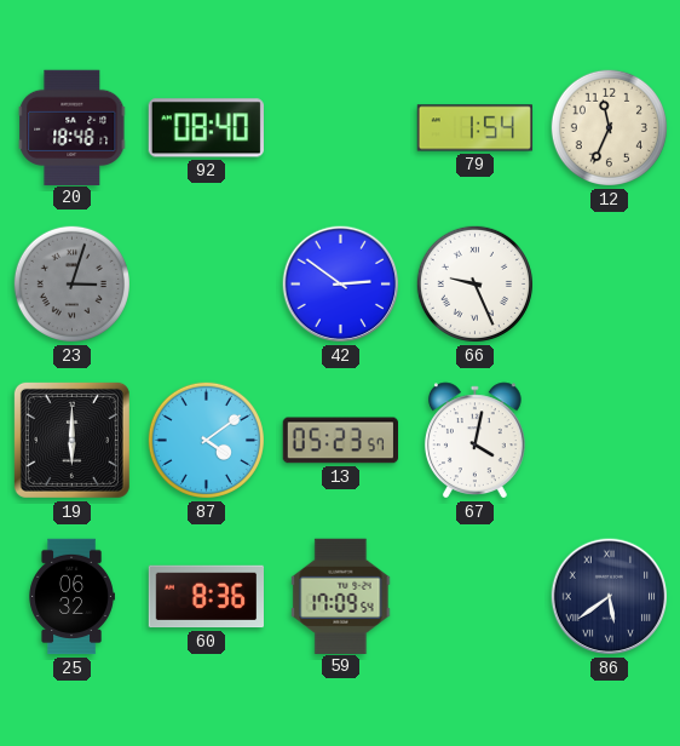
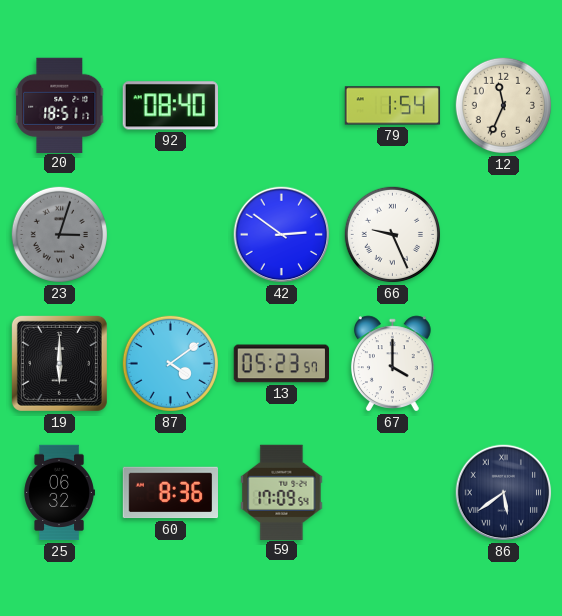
20: 18:48 -> 18:51 (60, 105)
67: 4:02 -> 4:00 (392, 364)
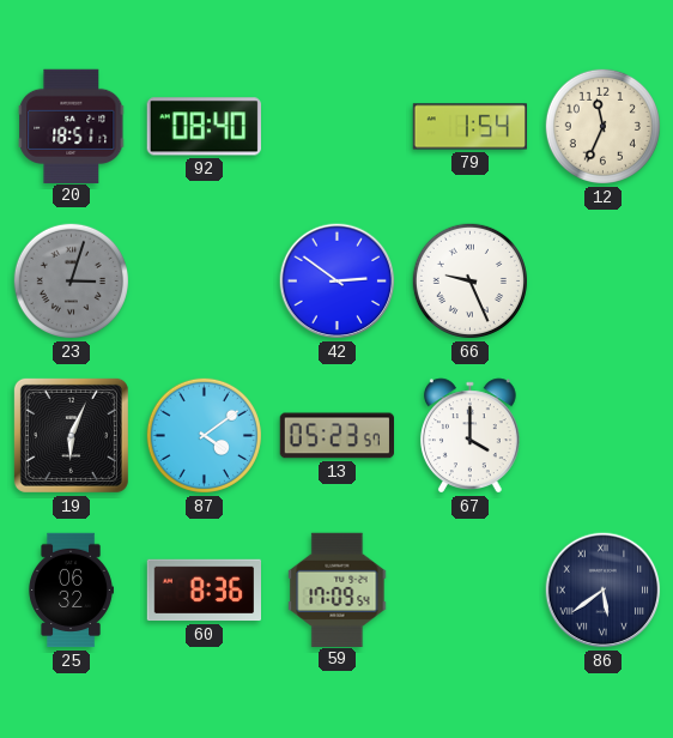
19: 6:00 -> 6:04 (71, 435)
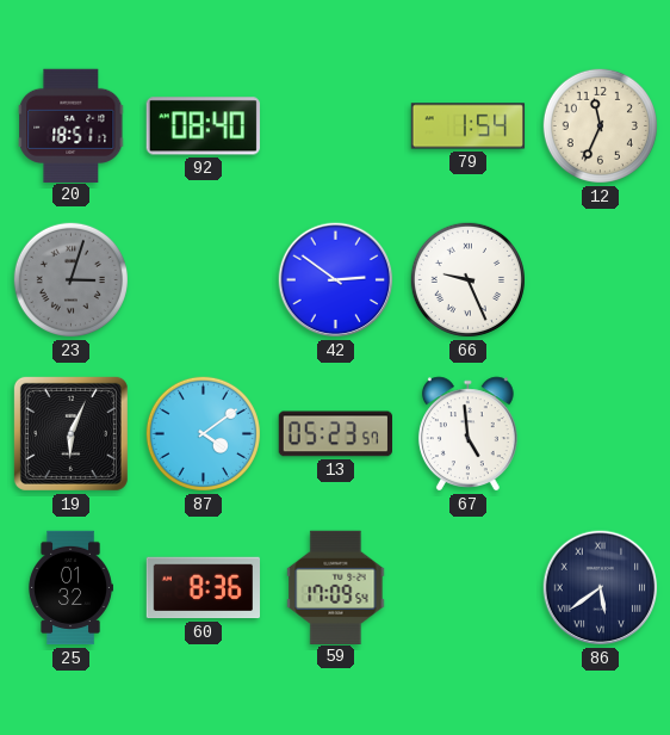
67: 4:00 -> 4:59 (467, 434)
25: 06:32 -> 01:32 (70, 588)
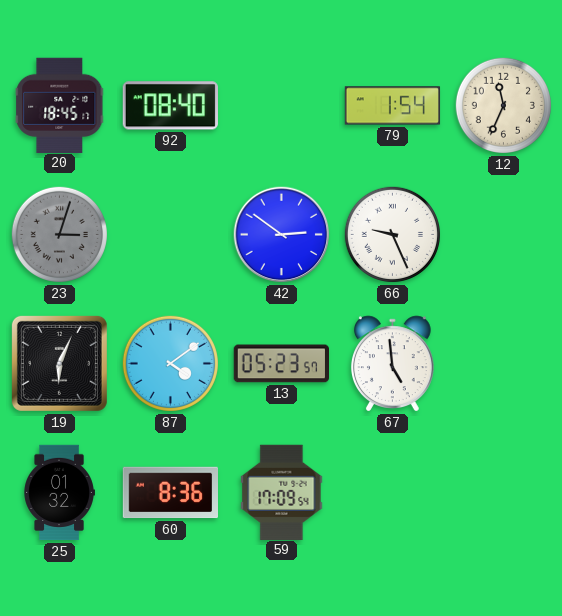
20: 18:51 -> 18:45 (60, 105)
86: 5:39 -> none (601, 588)
